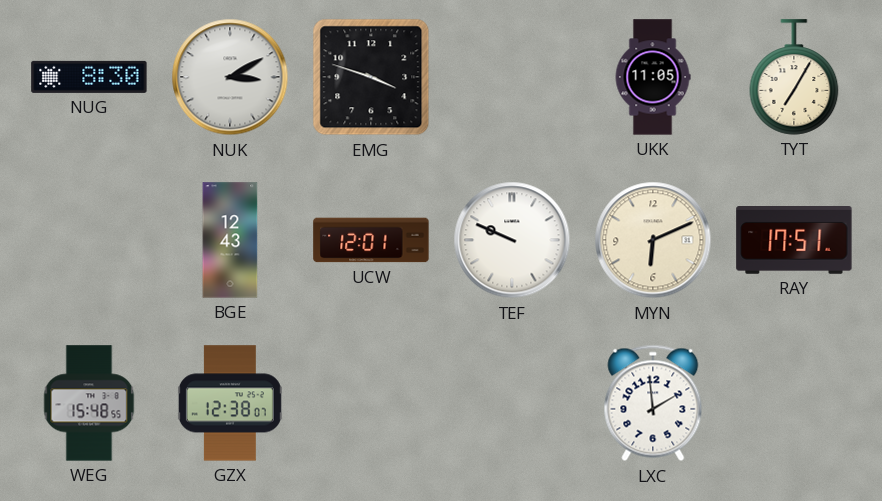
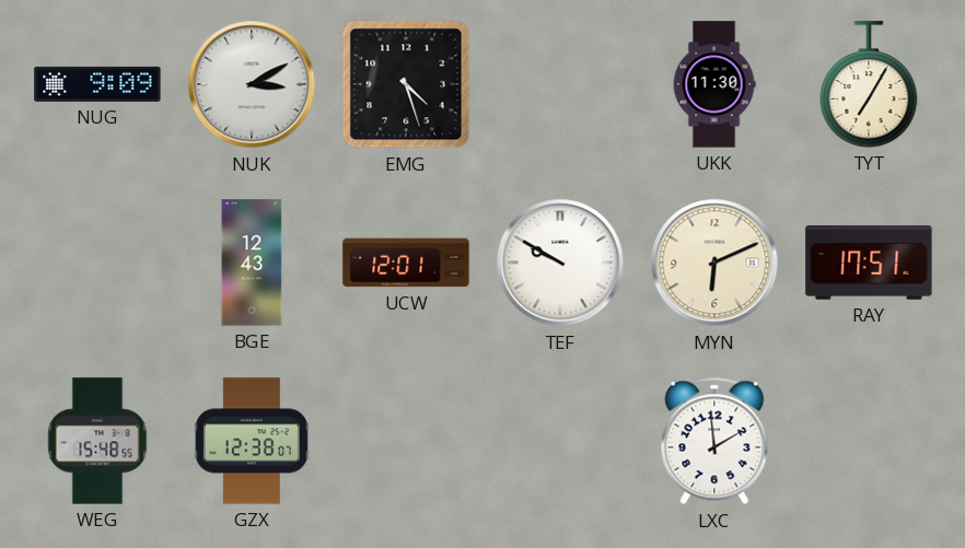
NUG: 8:30 -> 9:09 (97, 84)
EMG: 3:48 -> 4:27 (406, 84)
UKK: 11:05 -> 11:30 (714, 84)
TEF: 9:49 -> 9:50 (560, 263)
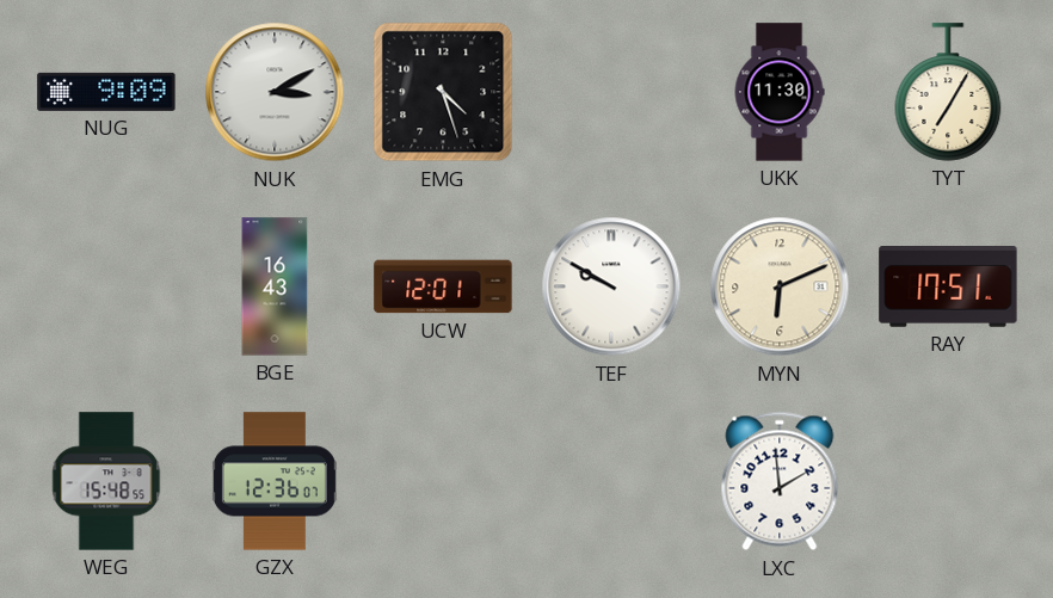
BGE: 12:43 -> 16:43 (275, 286)
GZX: 12:38 -> 12:36 (275, 481)
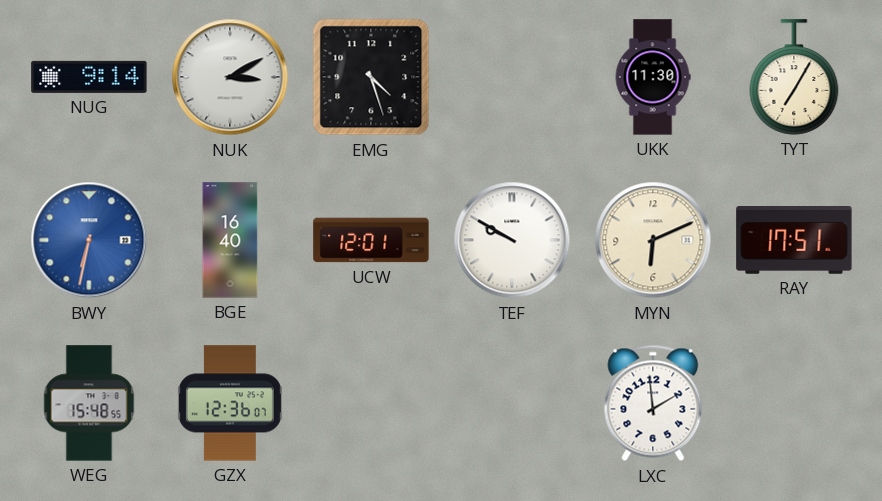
NUG: 9:09 -> 9:14 (89, 77)
BWY: none -> 6:32 (89, 240)
BGE: 16:43 -> 16:40 (230, 240)
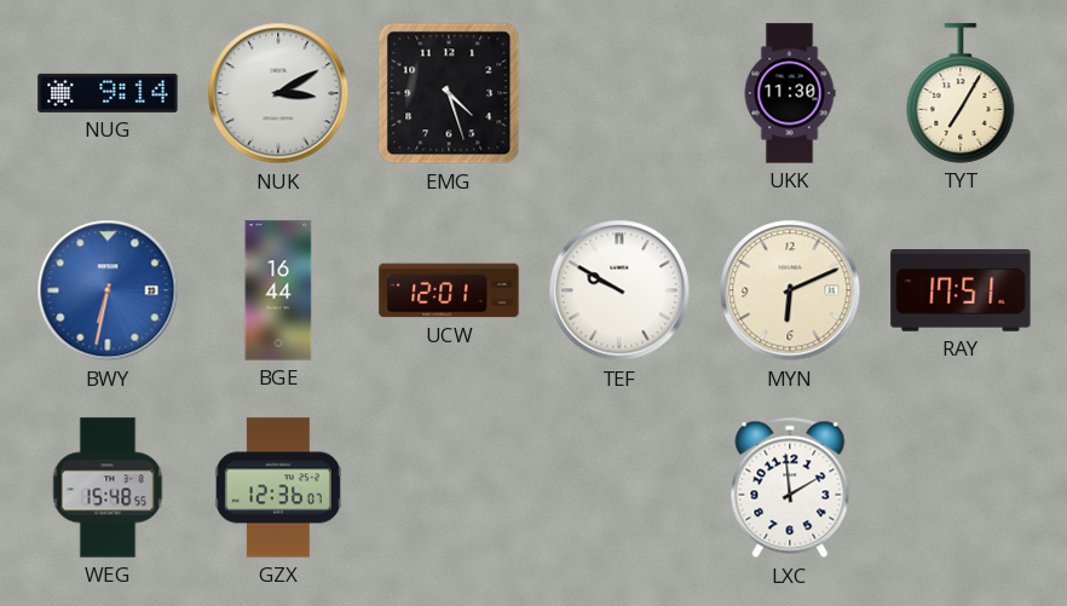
BGE: 16:40 -> 16:44 (278, 290)
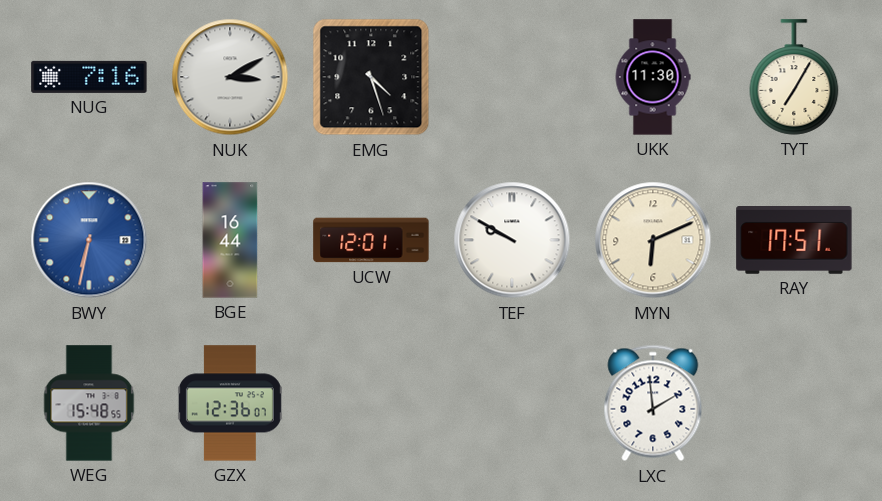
NUG: 9:14 -> 7:16 (89, 77)
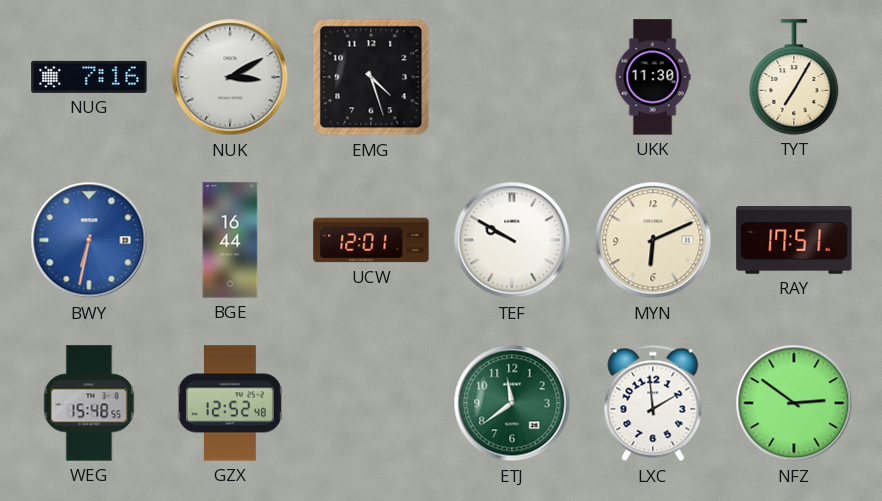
GZX: 12:36 -> 12:52 (230, 403)
ETJ: none -> 11:39 (512, 403)
NFZ: none -> 2:51 (794, 403)
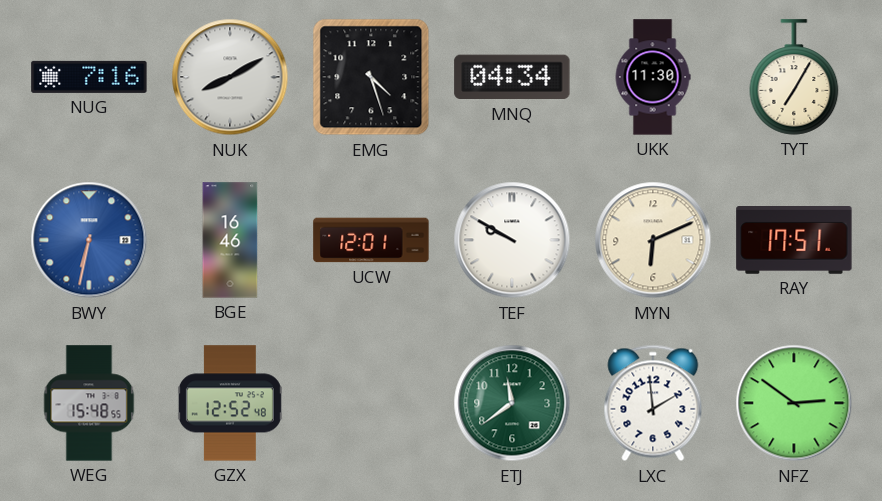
NUK: 3:10 -> 8:10 (230, 77)
MNQ: none -> 04:34 (512, 77)
BGE: 16:44 -> 16:46 (230, 240)
